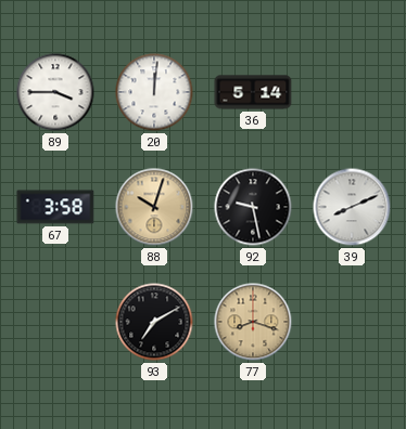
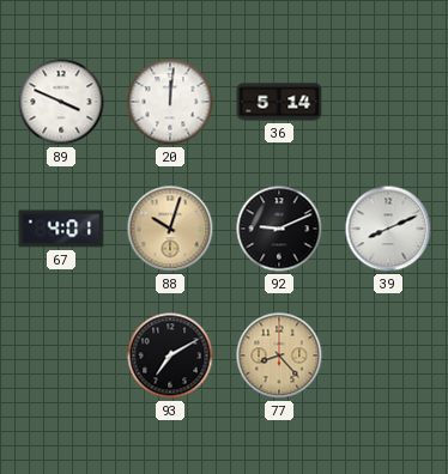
89: 3:45 -> 3:49 (61, 102)
67: 3:58 -> 4:01 (61, 229)
92: 9:28 -> 9:11 (279, 229)
77: 8:18 -> 8:23 (279, 355)
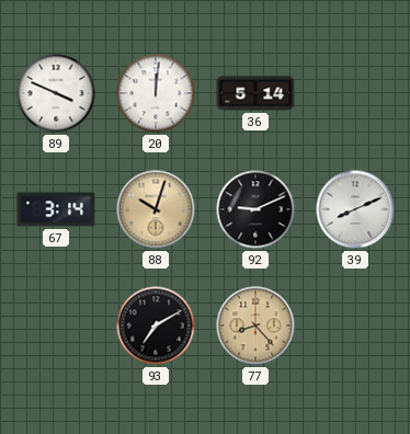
67: 4:01 -> 3:14 (56, 209)
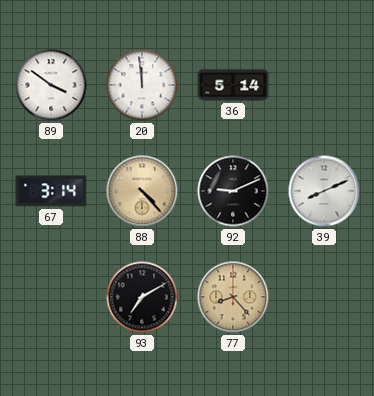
89: 3:49 -> 3:51 (51, 85)
20: 12:01 -> 11:59 (142, 85)
88: 10:03 -> 4:23 (142, 191)
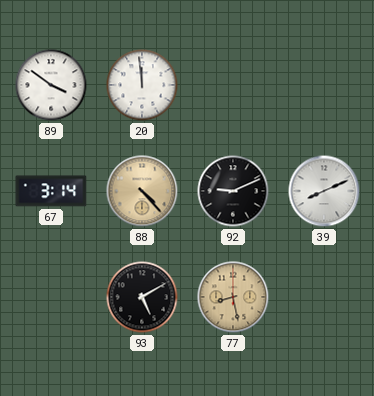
36: 5:14 -> none (233, 85)
93: 7:10 -> 5:10 (142, 297)
77: 8:23 -> 8:28 (233, 297)
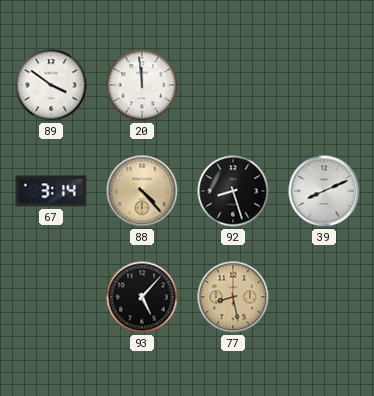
92: 9:11 -> 8:27 (233, 191)
93: 5:10 -> 5:07 (142, 297)
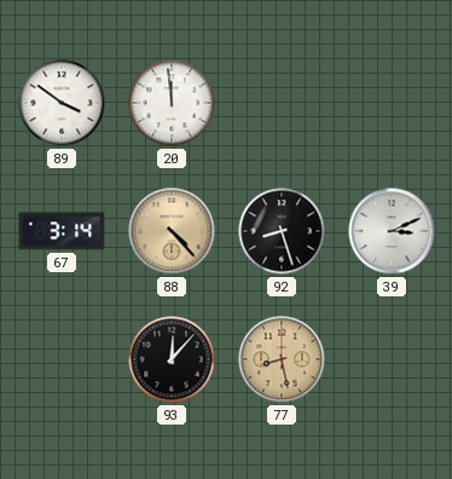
39: 8:11 -> 3:11 (392, 231)
93: 5:07 -> 12:07 (172, 359)
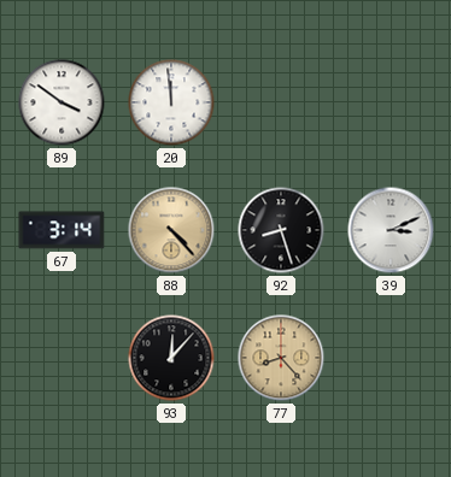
77: 8:28 -> 8:23 (281, 358)
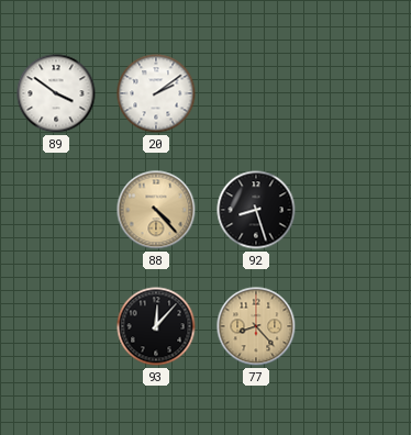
20: 11:59 -> 2:09 (156, 93)
67: 3:14 -> none (61, 230)
39: 3:11 -> none (391, 230)
